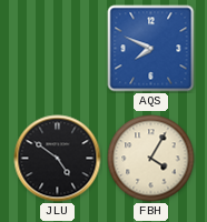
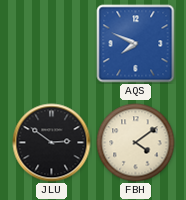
JLU: 4:51 -> 2:51 (52, 143)
FBH: 4:05 -> 4:09 (136, 143)
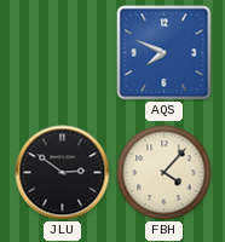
FBH: 4:09 -> 4:07 (165, 173)
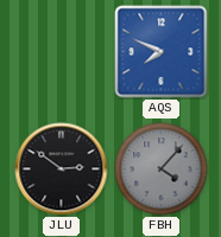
FBH dial: cream -> grey (162, 169)
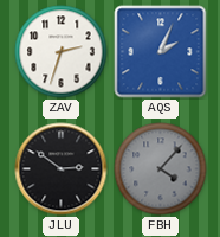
ZAV: none -> 2:33 (62, 52)
AQS: 7:49 -> 2:04 (161, 52)
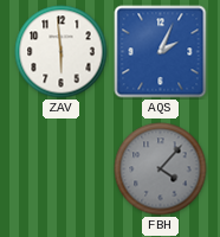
ZAV: 2:33 -> 5:59 (62, 52)
JLU: 2:51 -> none (62, 169)
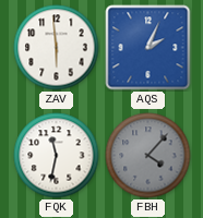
FQK: none -> 11:32 (57, 156)
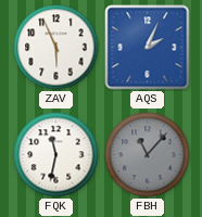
ZAV: 5:59 -> 5:56 (56, 48)
FBH: 4:07 -> 11:07 (148, 155)
